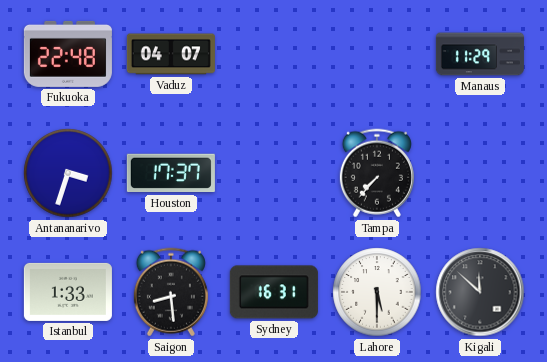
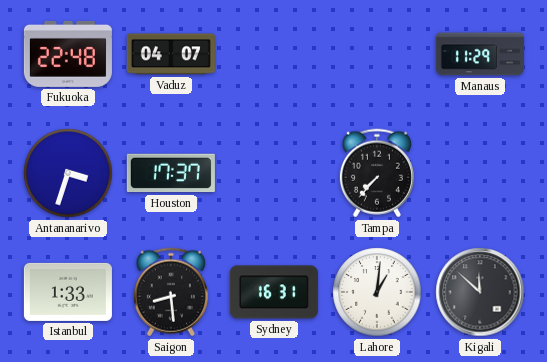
Lahore: 5:30 -> 1:01 (377, 292)
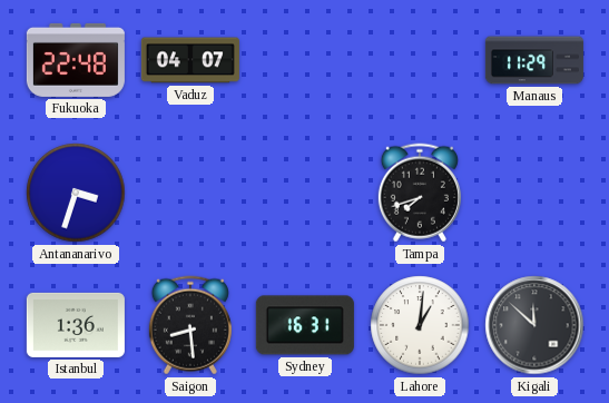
Houston: 17:37 -> none (171, 173)
Tampa: 7:37 -> 7:42 (420, 193)
Istanbul: 1:33 -> 1:36 (76, 325)
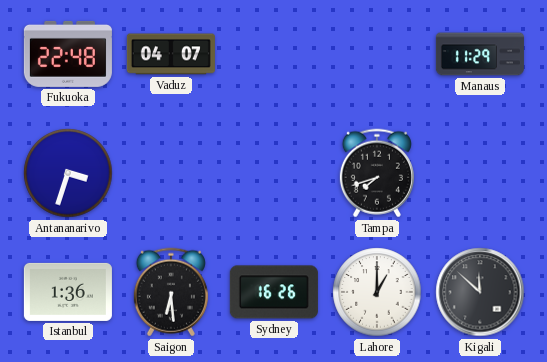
Saigon: 8:29 -> 6:29 (171, 292)
Sydney: 16:31 -> 16:26 (274, 292)
Lahore: 1:01 -> 1:00 (377, 292)
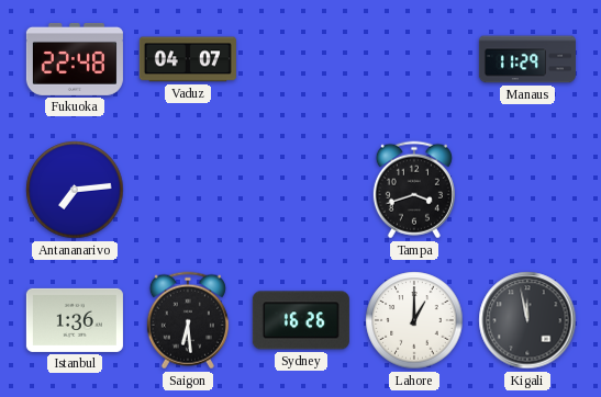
Antananarivo: 3:33 -> 7:14 (75, 190)
Tampa: 7:42 -> 3:42 (414, 190)
Kigali: 11:52 -> 11:58 (527, 320)
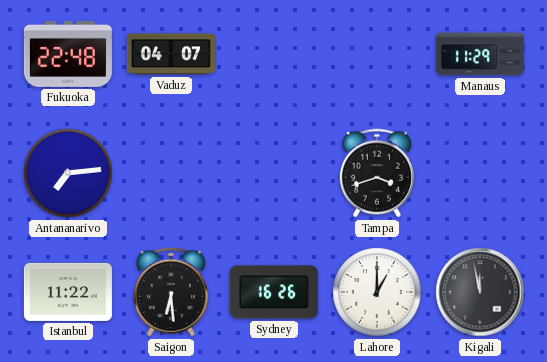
Istanbul: 1:36 -> 11:22 (68, 292)
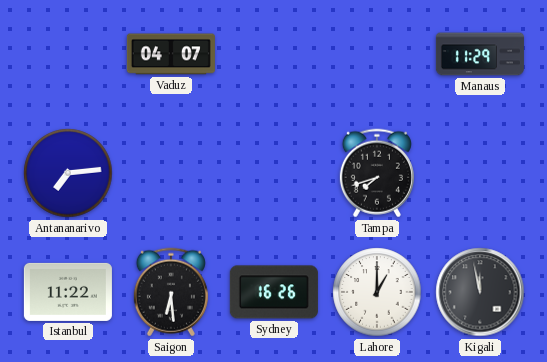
Fukuoka: 22:48 -> none (68, 54)
Tampa: 3:42 -> 7:42 (377, 173)
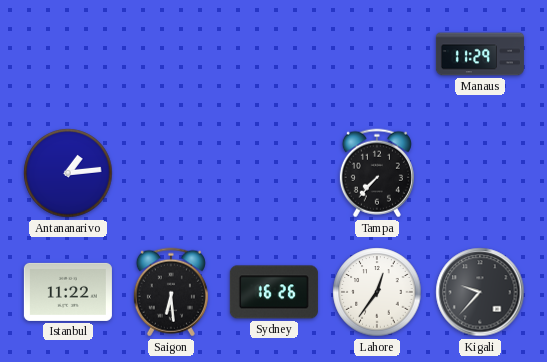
Vaduz: 04:07 -> none (171, 54)
Antananarivo: 7:14 -> 1:14 (68, 173)
Tampa: 7:42 -> 7:37 (377, 173)
Lahore: 1:00 -> 12:36 (377, 292)
Kigali: 11:58 -> 9:37 (480, 292)
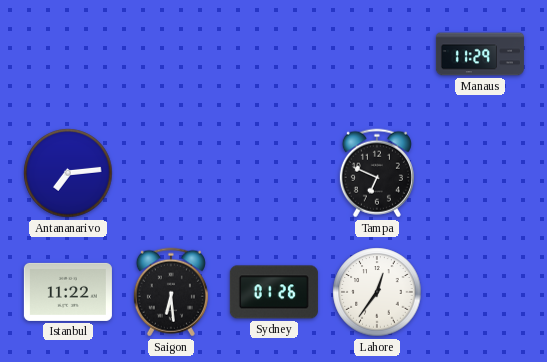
Antananarivo: 1:14 -> 7:14 (68, 173)
Tampa: 7:37 -> 6:49 (377, 173)
Sydney: 16:26 -> 01:26 (274, 292)
Kigali: 9:37 -> none (480, 292)
